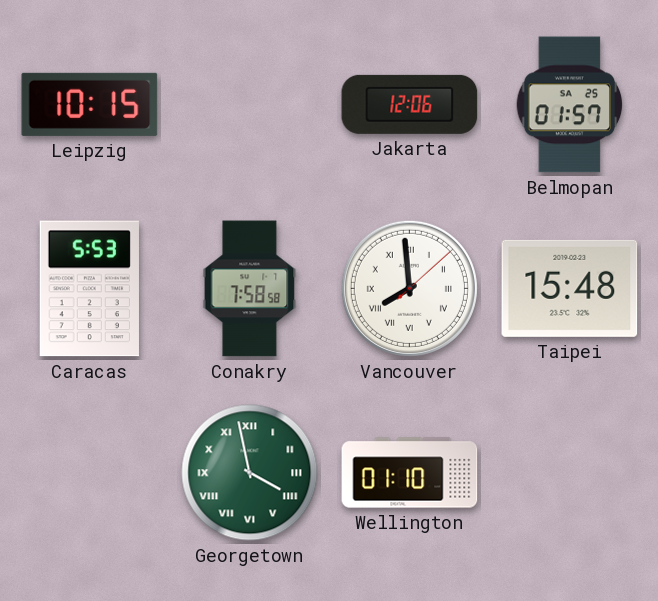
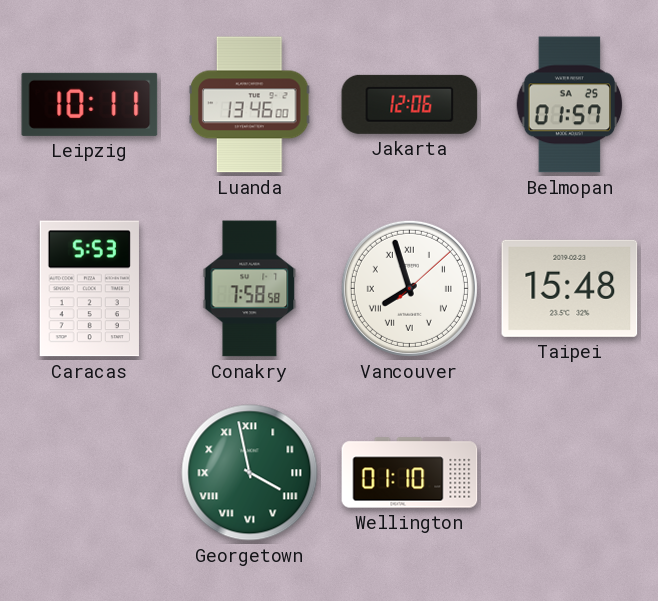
Leipzig: 10:15 -> 10:11 (90, 104)
Luanda: none -> 13:46 (249, 105)
Vancouver: 7:59 -> 7:57 (409, 288)
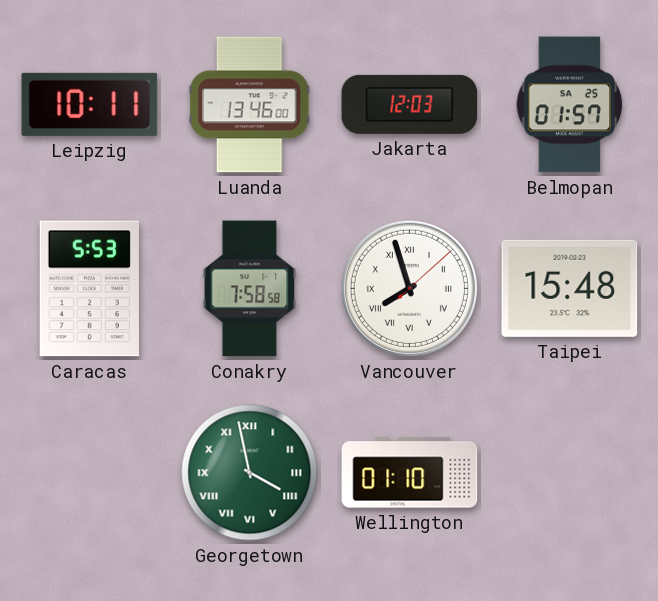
Jakarta: 12:06 -> 12:03 (410, 104)
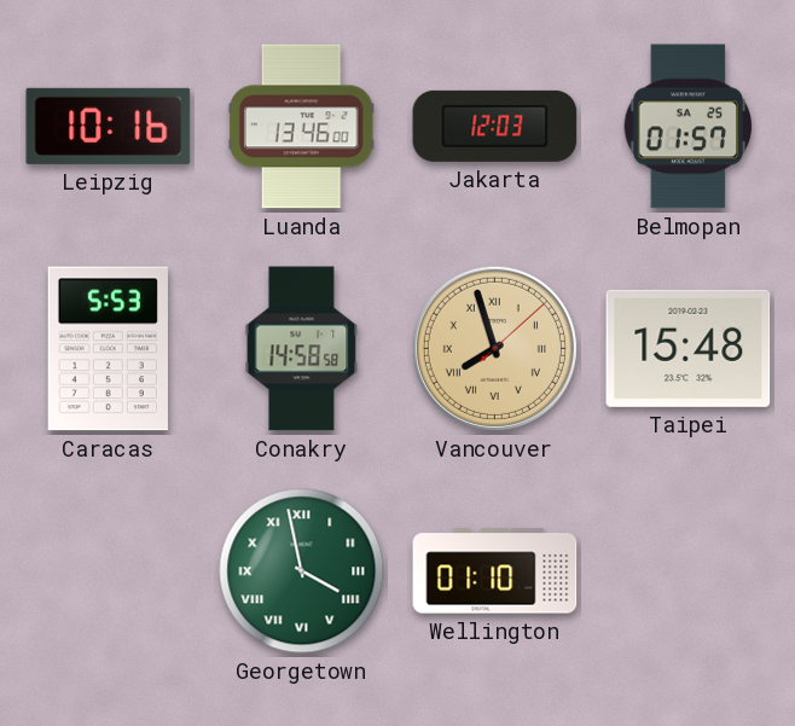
Leipzig: 10:11 -> 10:16 (109, 126)
Conakry: 7:58 -> 14:58 (302, 349)
Vancouver dial: white -> champagne (494, 348)
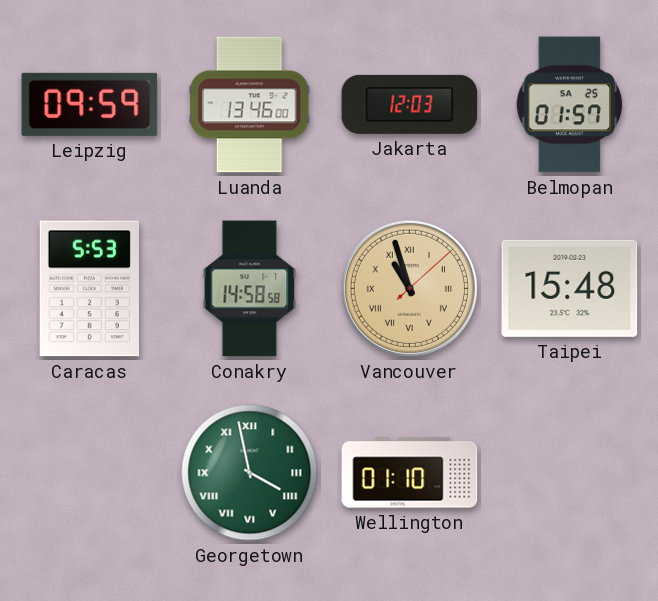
Leipzig: 10:16 -> 09:59 (90, 104)
Vancouver: 7:57 -> 10:57 (409, 288)
